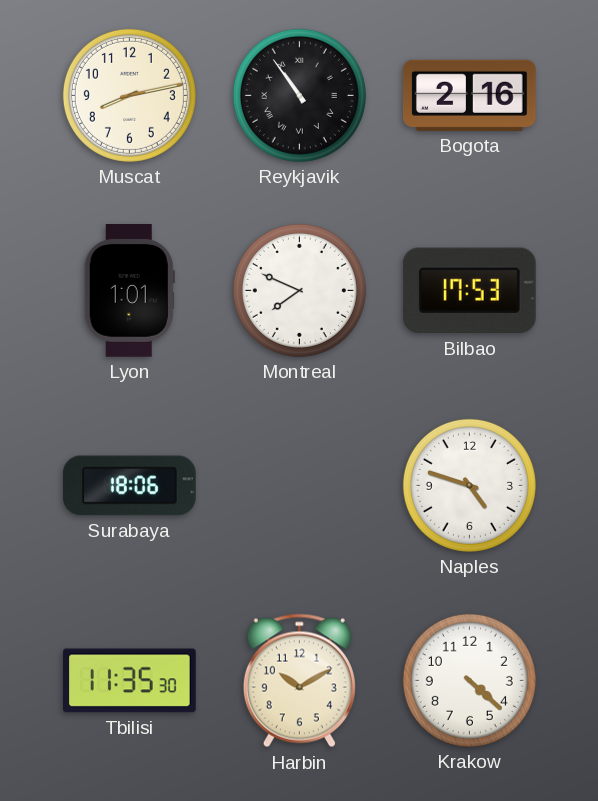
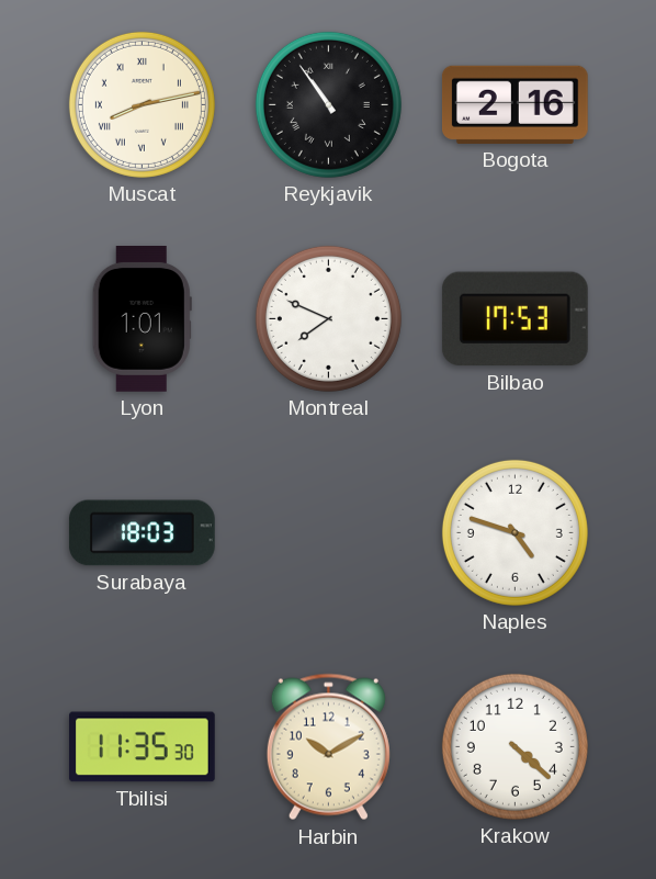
Muscat numerals: Arabic -> Roman (142, 104)
Surabaya: 18:06 -> 18:03 (142, 533)
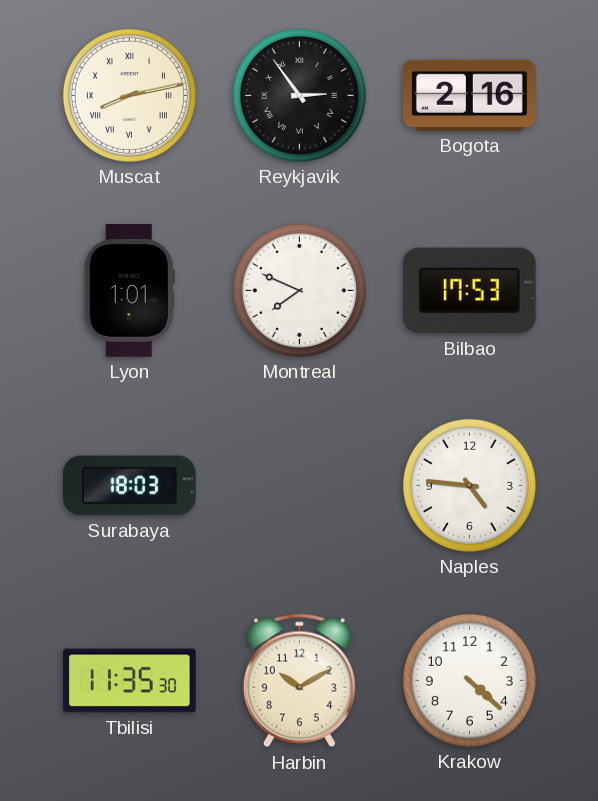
Reykjavik: 10:54 -> 2:54 (299, 95)
Naples: 4:48 -> 4:46 (469, 485)
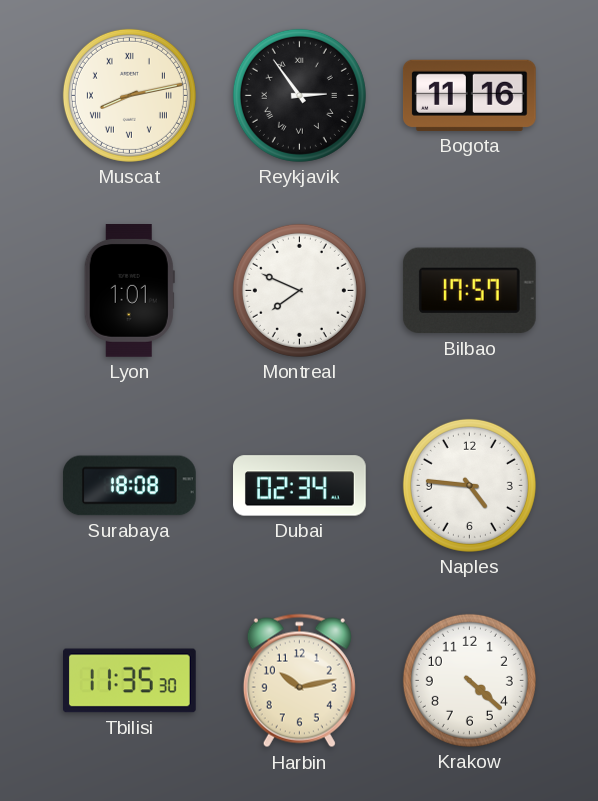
Bogota: 2:16 -> 11:16 (470, 95)
Bilbao: 17:53 -> 17:57 (469, 291)
Surabaya: 18:03 -> 18:08 (129, 486)
Dubai: none -> 02:34 (300, 486)
Harbin: 10:10 -> 10:13 (299, 681)
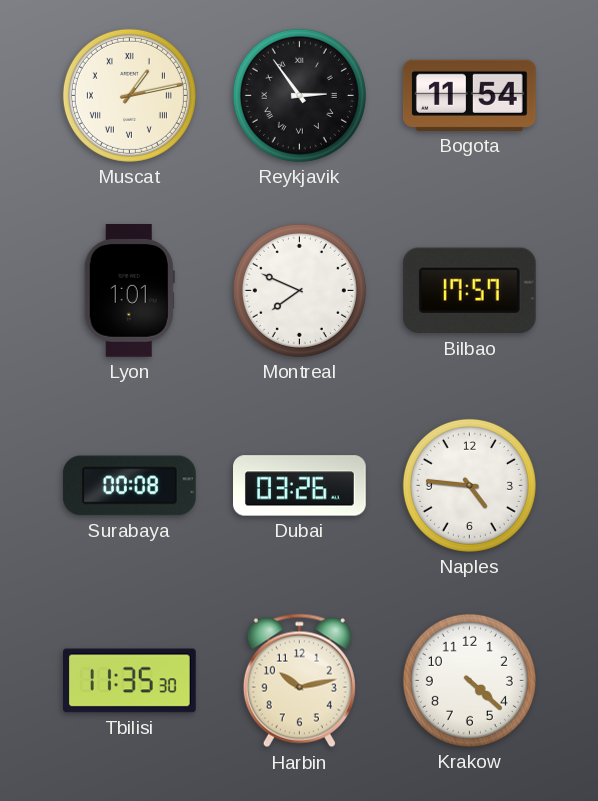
Muscat: 8:13 -> 1:13 (129, 95)
Bogota: 11:16 -> 11:54 (470, 95)
Surabaya: 18:08 -> 00:08 (129, 486)
Dubai: 02:34 -> 03:26 (300, 486)
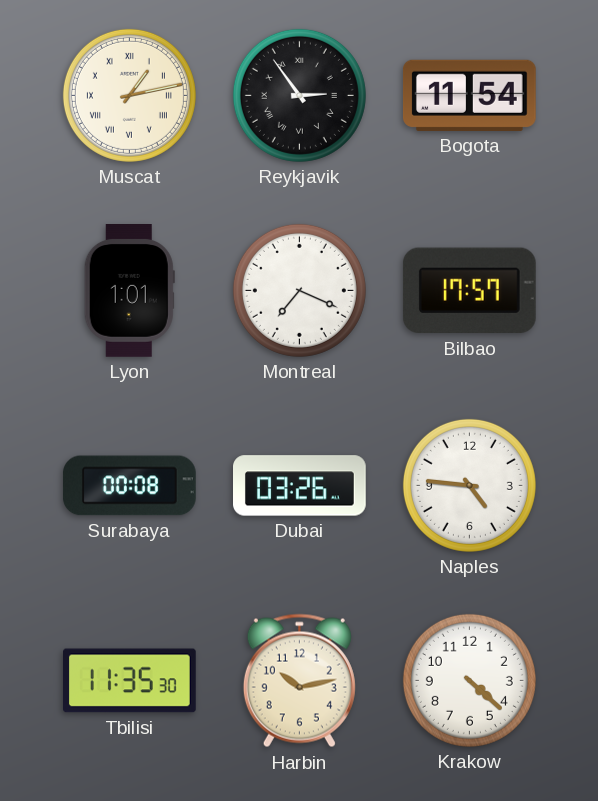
Montreal: 7:49 -> 7:19 (299, 290)
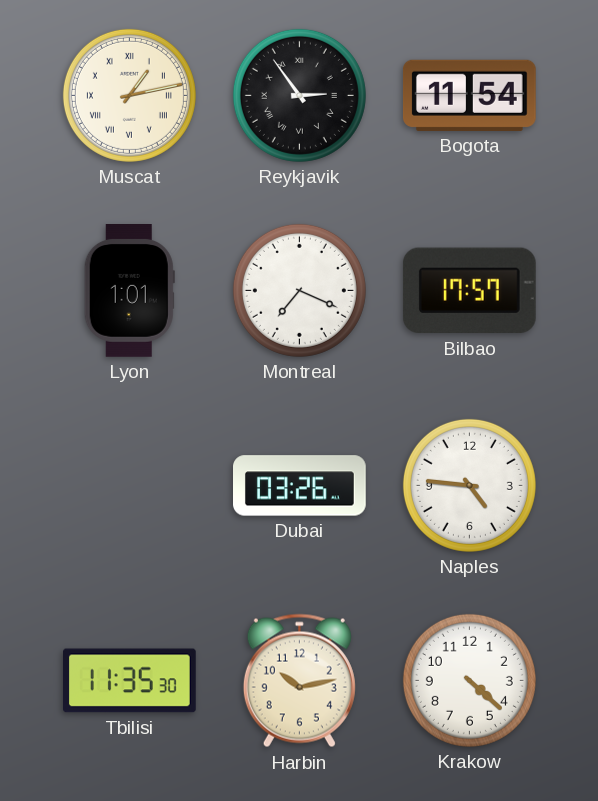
Surabaya: 00:08 -> none (129, 486)
